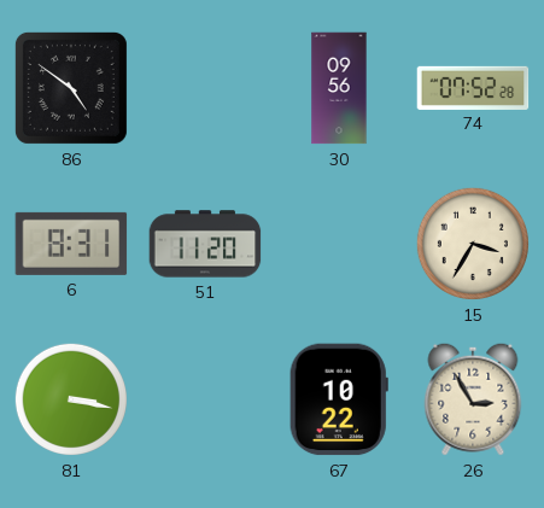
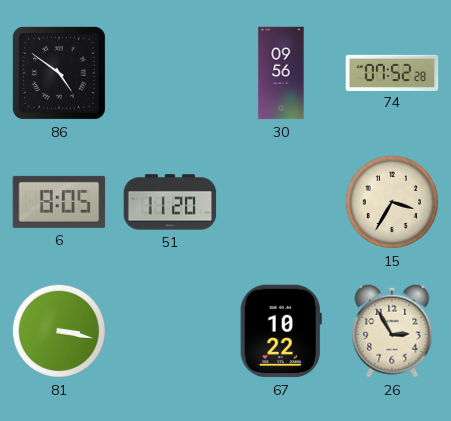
6: 8:31 -> 8:05 (59, 202)
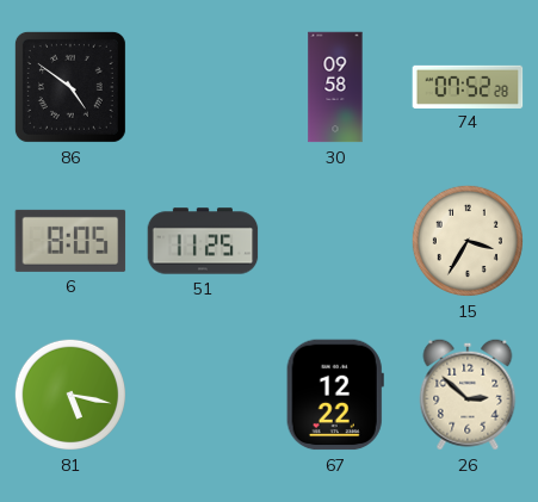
30: 09:56 -> 09:58 (335, 87)
51: 11:20 -> 11:25 (203, 241)
81: 3:17 -> 5:17 (70, 395)
67: 10:22 -> 12:22 (335, 395)
26: 2:55 -> 2:52 (468, 395)
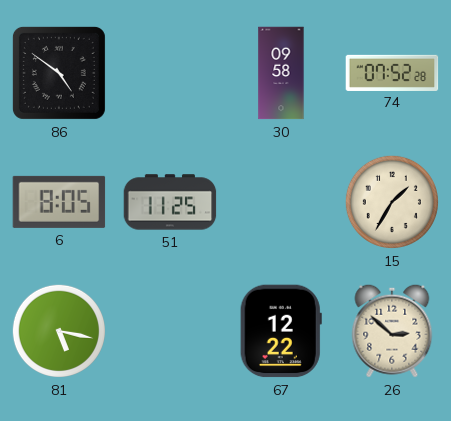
15: 3:35 -> 1:35 (392, 202)
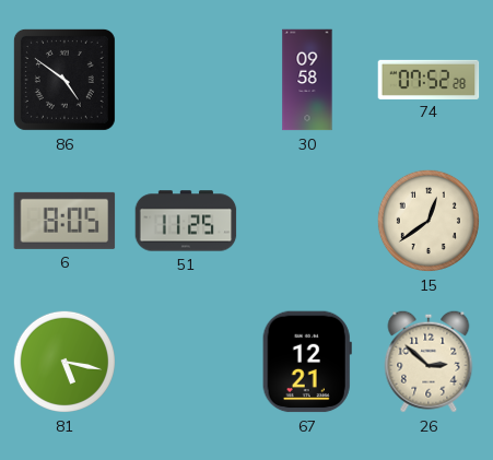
15: 1:35 -> 12:39 (429, 221)
67: 12:22 -> 12:21 (307, 362)
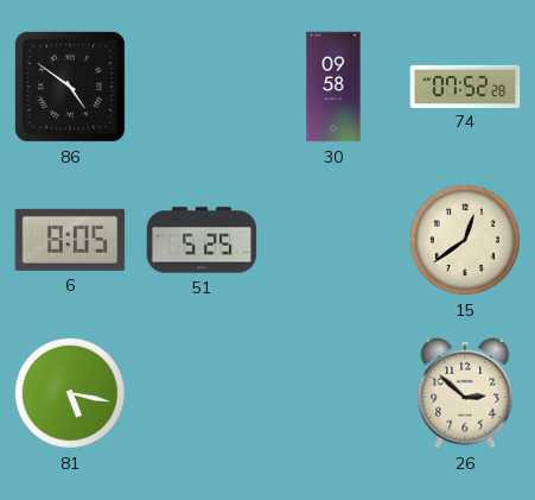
51: 11:25 -> 5:25 (202, 240)
67: 12:21 -> none (307, 362)
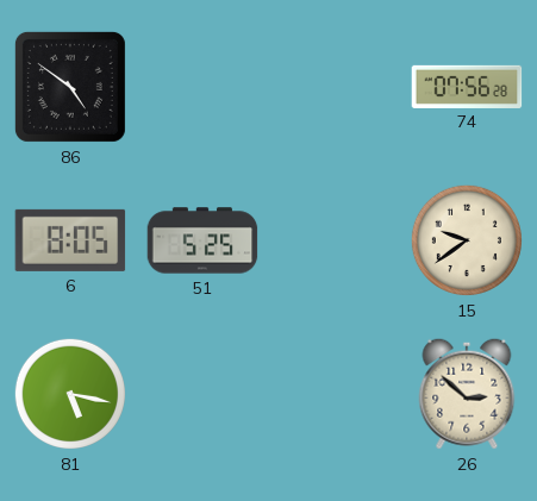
30: 09:58 -> none (333, 87)
74: 07:52 -> 07:56 (467, 86)
15: 12:39 -> 9:39 (467, 240)
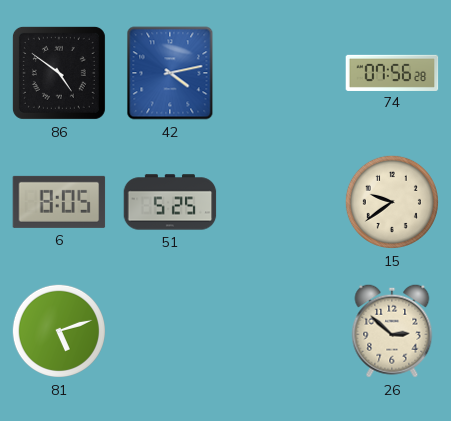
42: none -> 4:13 (170, 73)
81: 5:17 -> 5:12 (59, 331)
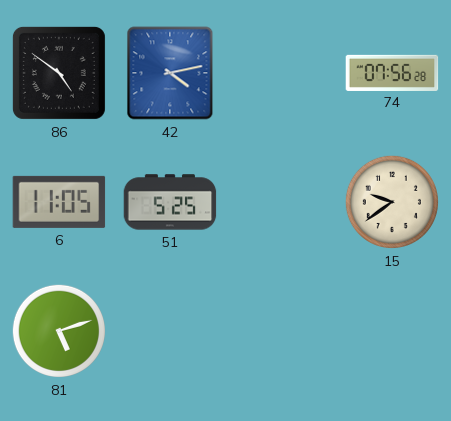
6: 8:05 -> 11:05 (59, 202)
26: 2:52 -> none (392, 331)
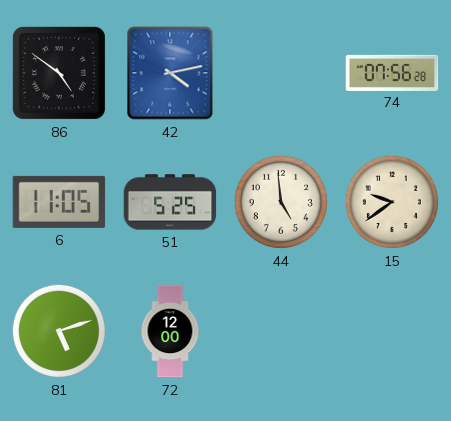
44: none -> 4:59 (281, 202)
72: none -> 12:00 (170, 331)
